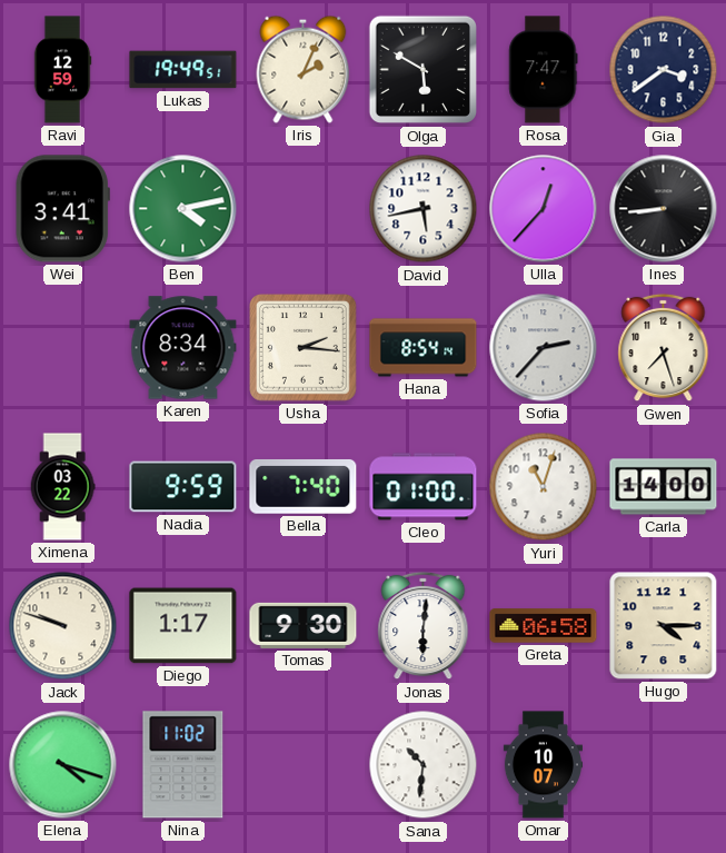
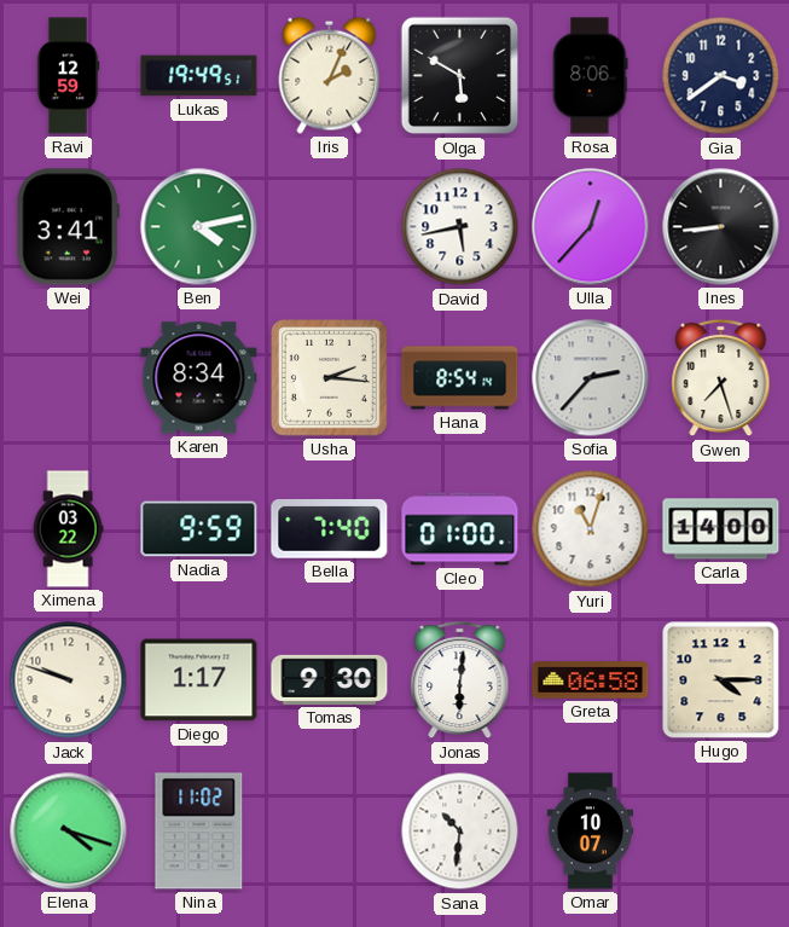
Rosa: 7:47 -> 8:06 (591, 76)
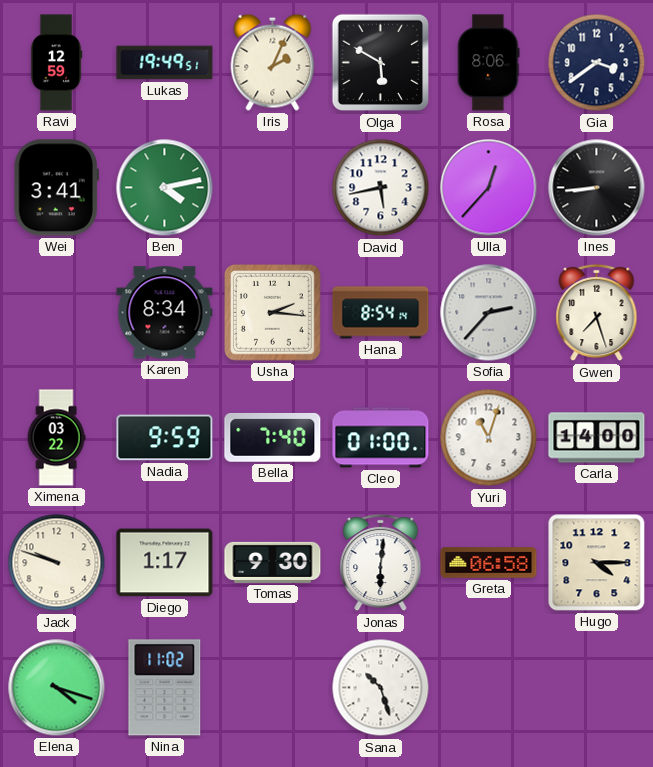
Sana: 10:31 -> 10:27 (381, 688)
Omar: 10:07 -> none (590, 832)
